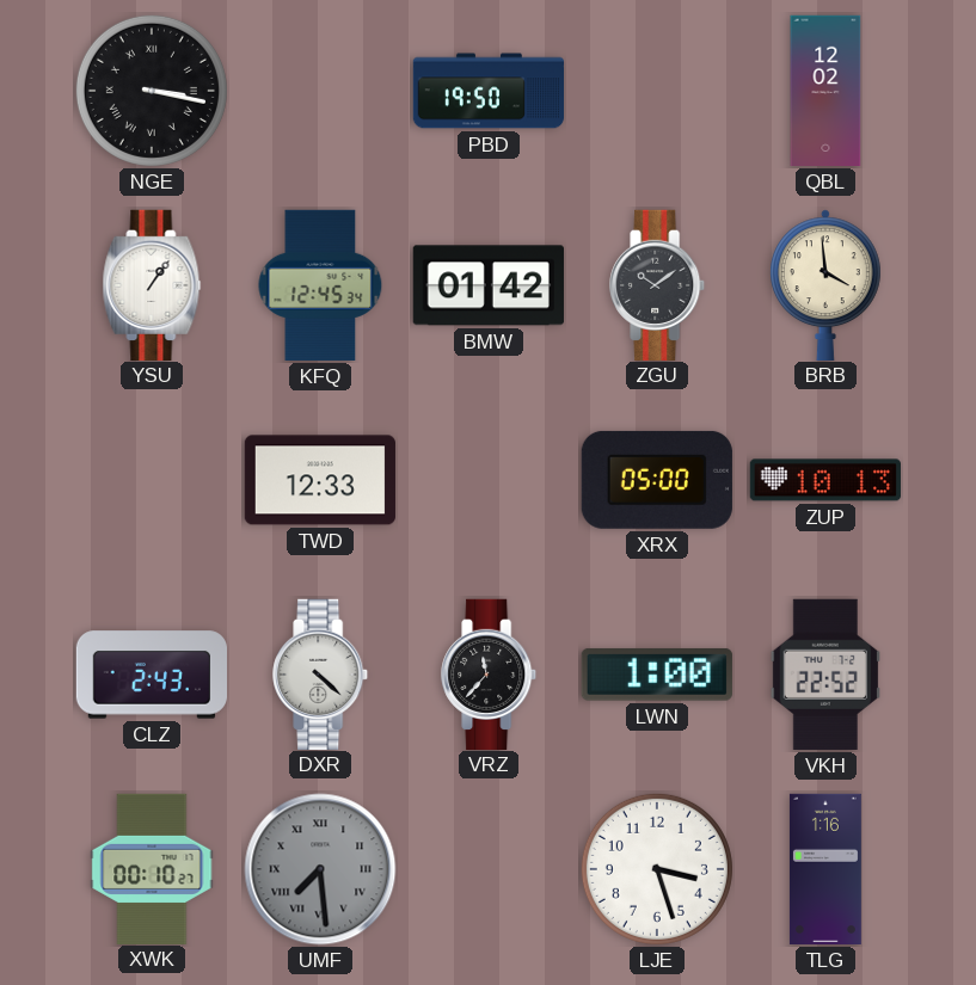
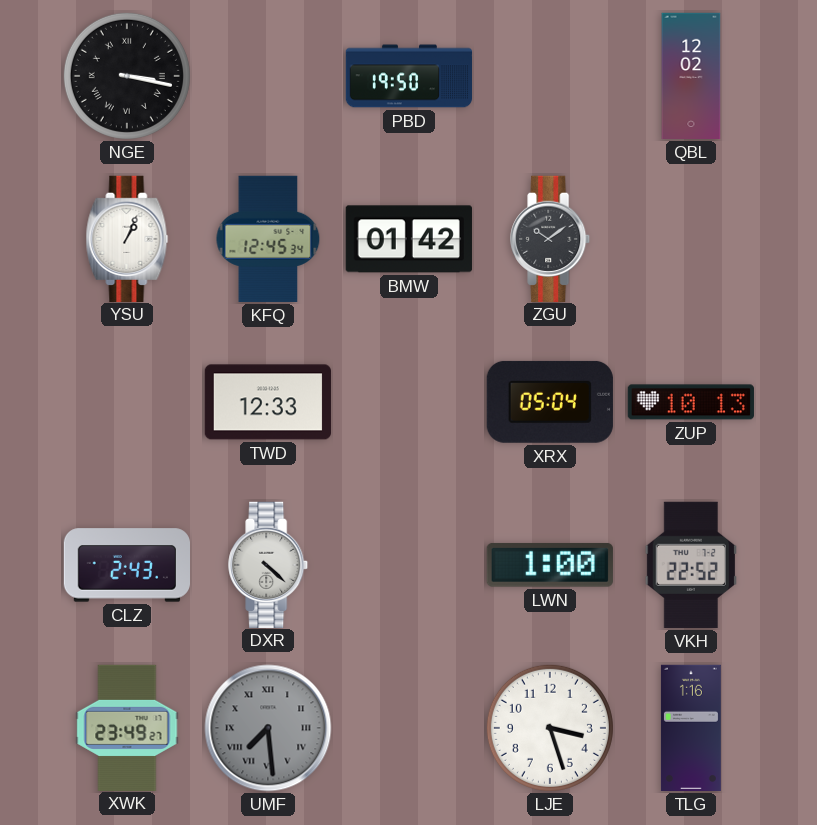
YSU: 1:06 -> 1:04 (127, 238)
BRB: 3:59 -> none (825, 284)
XRX: 05:00 -> 05:04 (550, 402)
VRZ: 11:37 -> none (490, 673)
XWK: 00:10 -> 23:49 (127, 727)
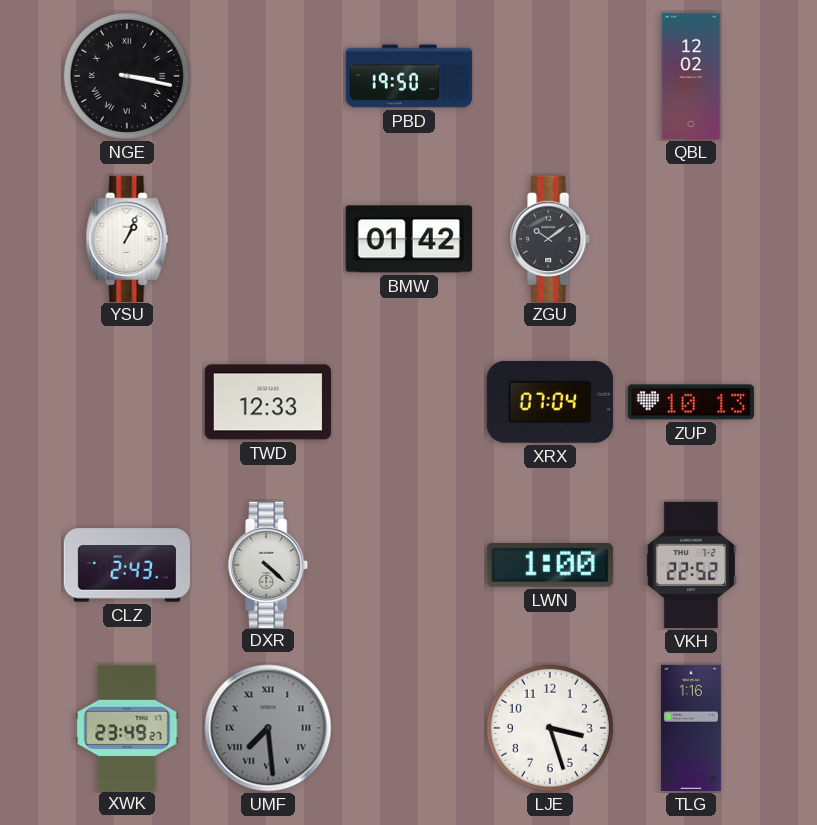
KFQ: 12:45 -> none (268, 239)
XRX: 05:04 -> 07:04 (550, 402)
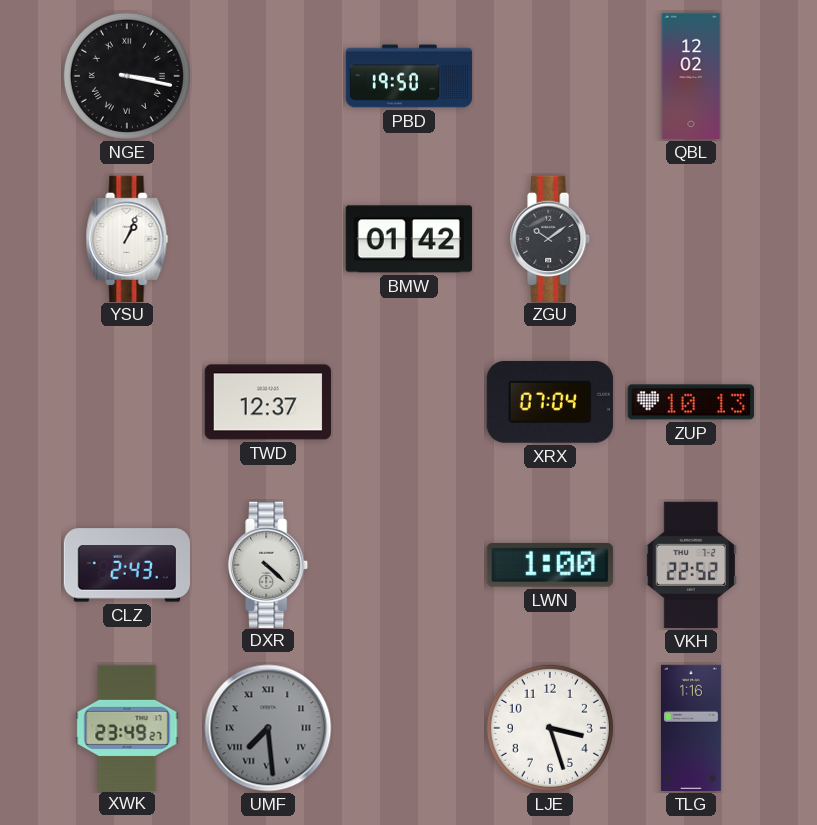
TWD: 12:33 -> 12:37 (268, 402)
